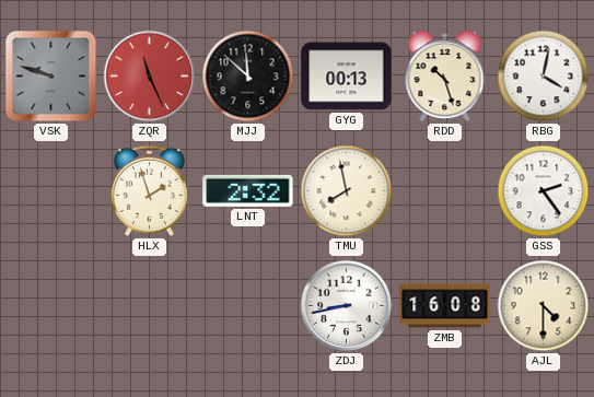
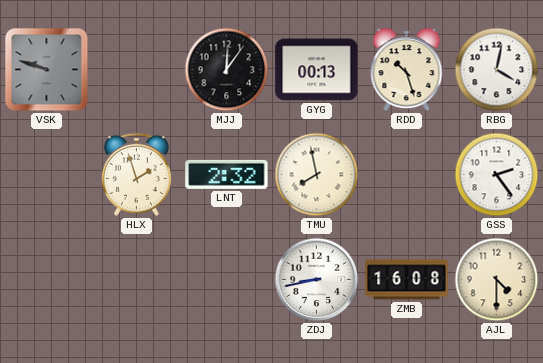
ZQR: 11:26 -> none (150, 77)
MJJ: 11:52 -> 12:06 (227, 70)
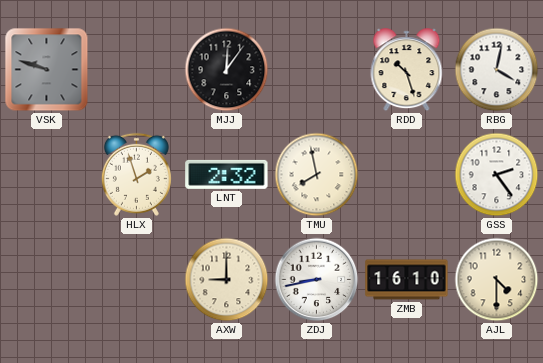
GYG: 00:13 -> none (317, 70)
AXW: none -> 9:00 (227, 280)
ZMB: 16:08 -> 16:10 (407, 280)
